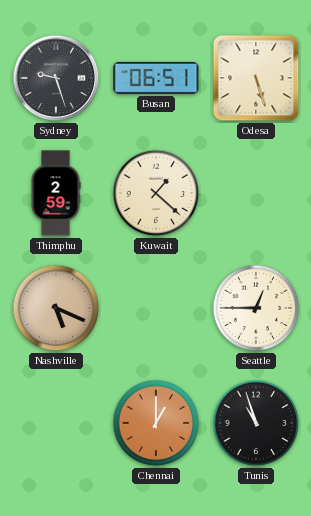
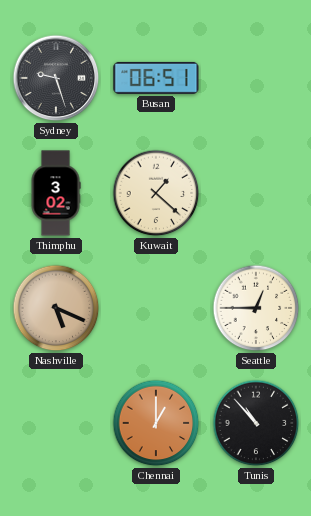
Odesa: 5:27 -> none (256, 78)
Thimphu: 2:59 -> 3:02 (56, 193)
Tunis: 10:57 -> 10:53 (256, 423)
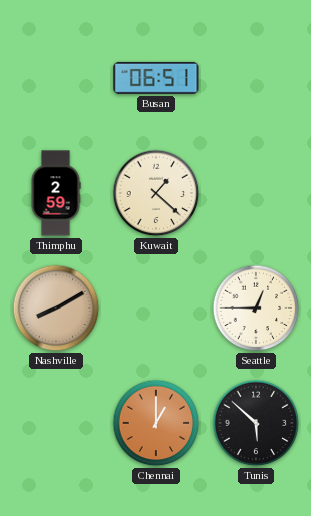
Sydney: 9:27 -> none (56, 78)
Thimphu: 3:02 -> 2:59 (56, 193)
Nashville: 5:19 -> 8:10 (56, 308)
Tunis: 10:53 -> 5:52 (256, 423)
